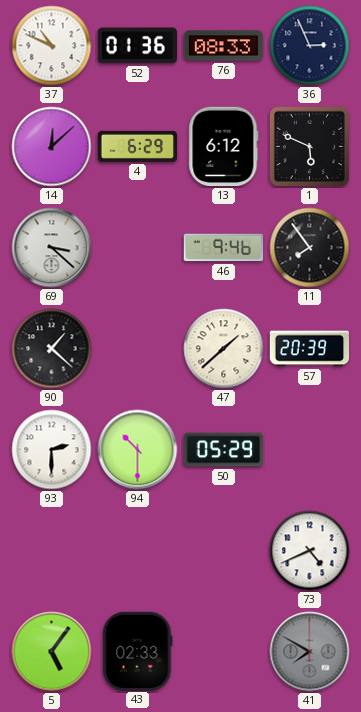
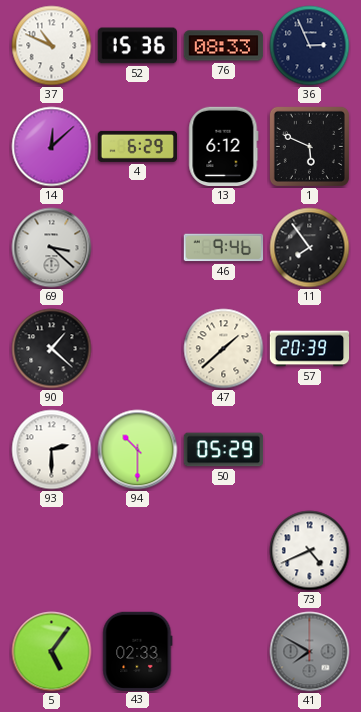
52: 01:36 -> 15:36 (137, 46)
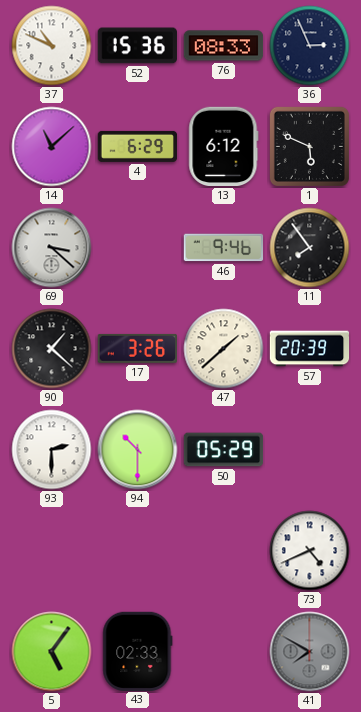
14: 12:08 -> 11:08 (52, 147)
17: none -> 3:26 (137, 348)
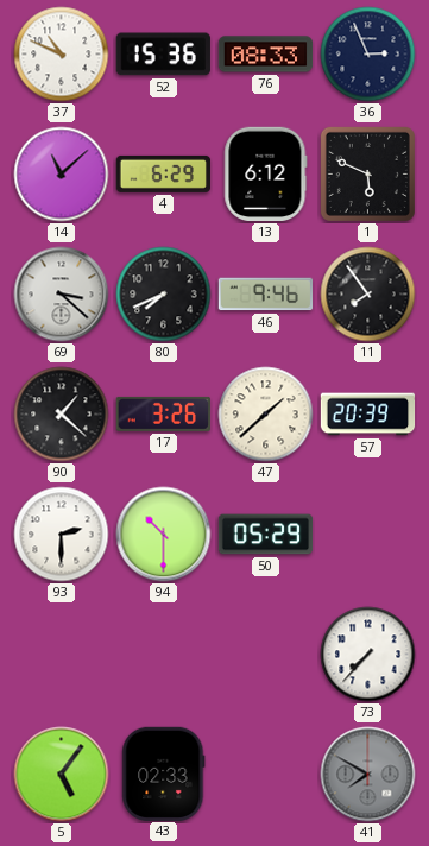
80: none -> 7:41 (164, 295)
73: 4:41 -> 7:37 (368, 655)
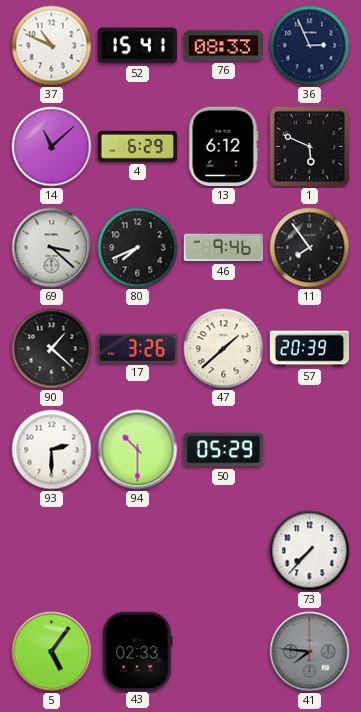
52: 15:36 -> 15:41 (137, 46)
41: 7:50 -> 7:46 (310, 652)
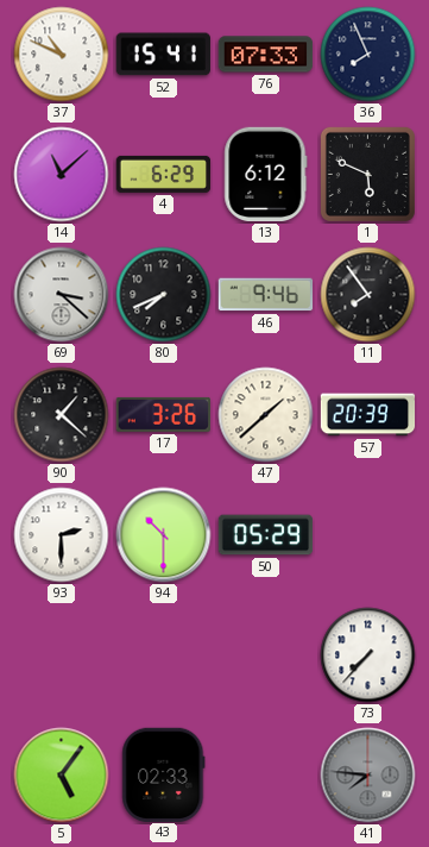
76: 08:33 -> 07:33 (266, 55)
36: 2:56 -> 7:56 (368, 55)
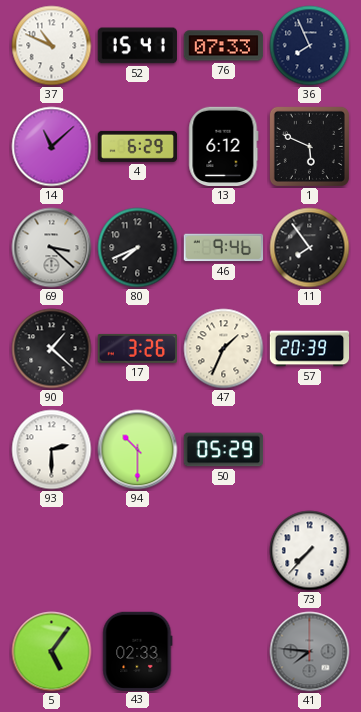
47: 1:38 -> 1:34 (224, 349)
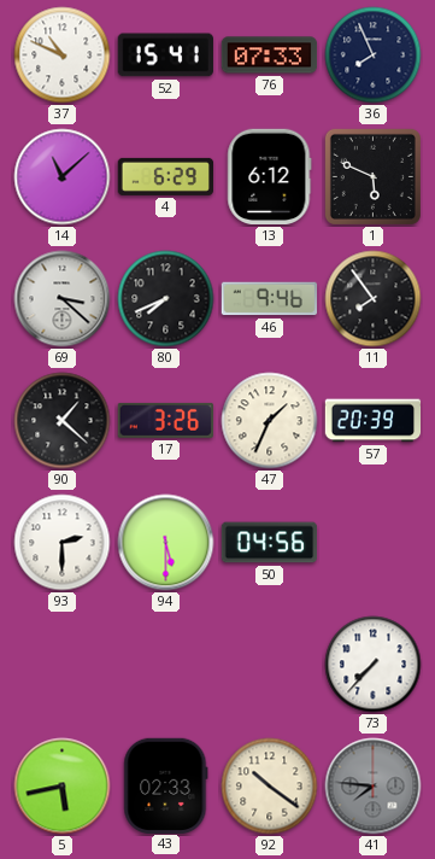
94: 10:30 -> 5:30 (166, 543)
50: 05:29 -> 04:56 (270, 543)
5: 5:06 -> 5:43 (63, 787)
92: none -> 10:21 (270, 787)
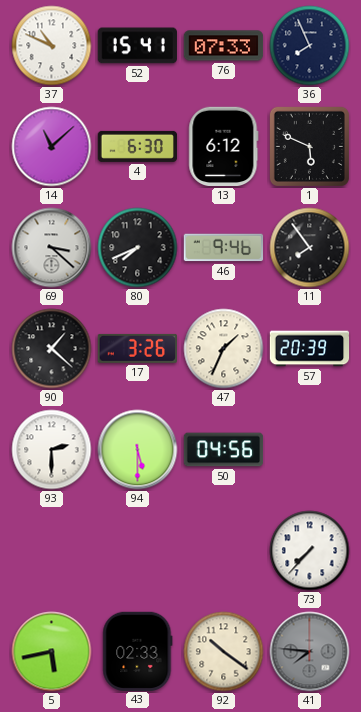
4: 6:29 -> 6:30 (138, 146)
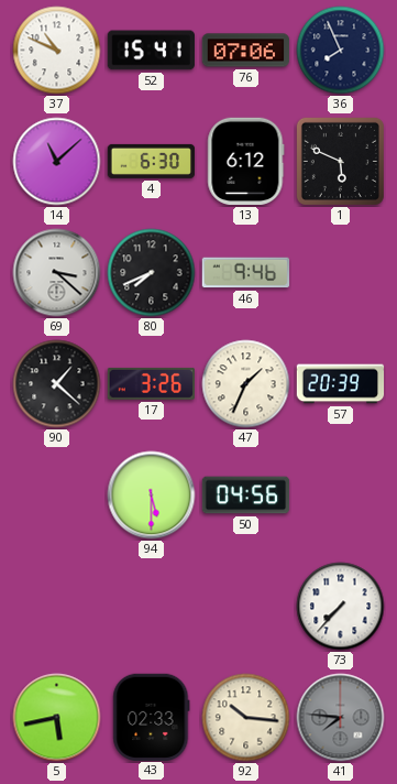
76: 07:33 -> 07:06 (246, 51)
11: 7:54 -> none (310, 248)
93: 2:30 -> none (52, 450)
92: 10:21 -> 10:16 (246, 718)
